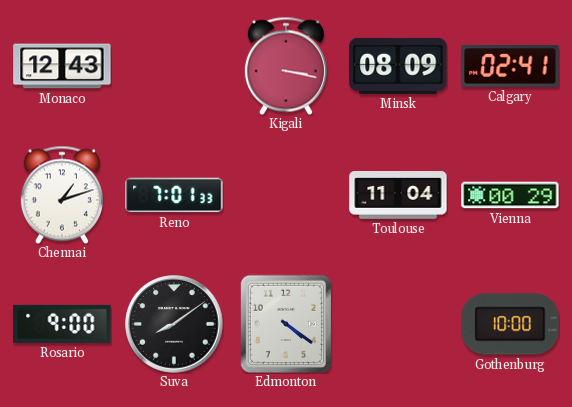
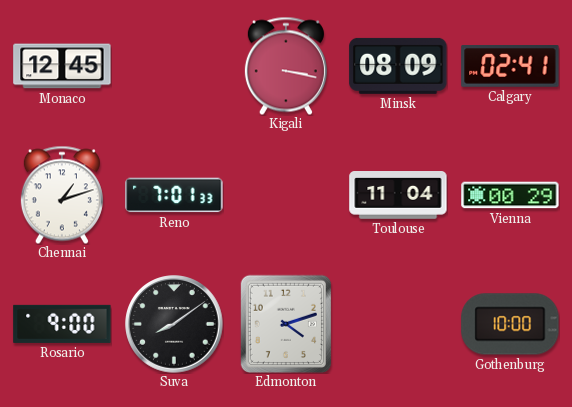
Monaco: 12:43 -> 12:45 (62, 66)
Edmonton: 4:21 -> 4:12 (285, 323)
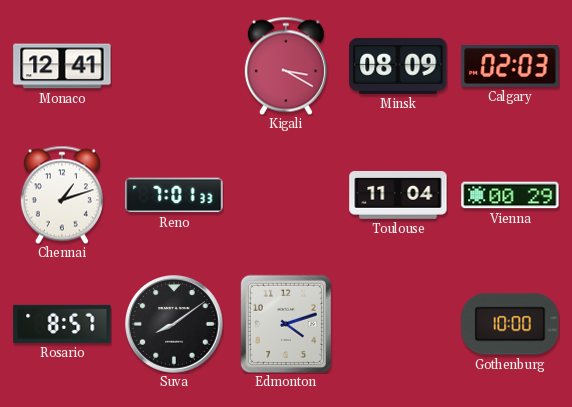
Monaco: 12:45 -> 12:41 (62, 66)
Kigali: 3:17 -> 3:20 (286, 66)
Calgary: 02:41 -> 02:03 (510, 66)
Rosario: 9:00 -> 8:57 (62, 324)
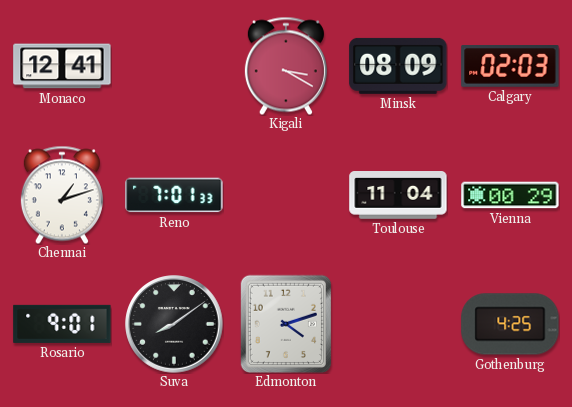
Rosario: 8:57 -> 9:01 (62, 324)
Gothenburg: 10:00 -> 4:25 (510, 324)
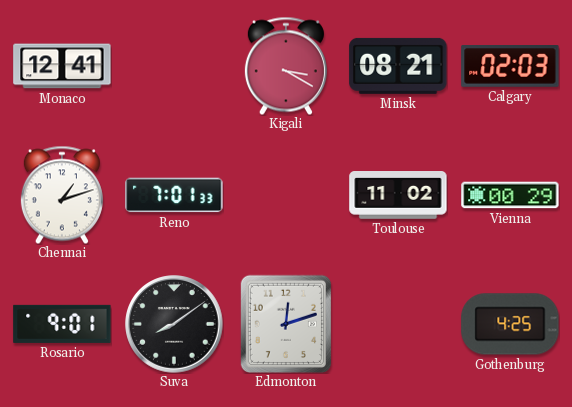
Minsk: 08:09 -> 08:21 (398, 66)
Toulouse: 11:04 -> 11:02 (398, 196)
Edmonton: 4:12 -> 12:12 (285, 323)
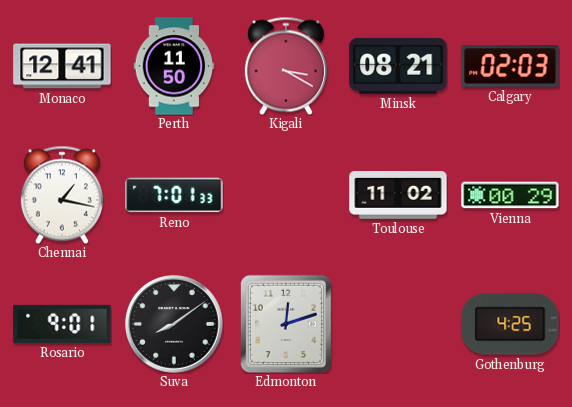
Perth: none -> 11:50 (174, 66)
Chennai: 1:12 -> 1:17 (62, 195)
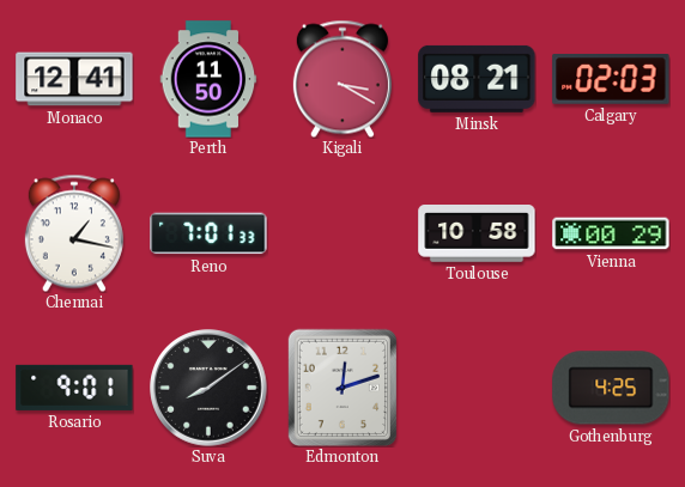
Toulouse: 11:02 -> 10:58 (477, 235)
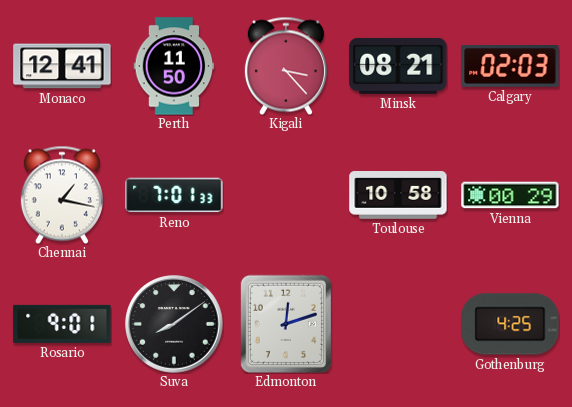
Kigali: 3:20 -> 3:23 (286, 66)
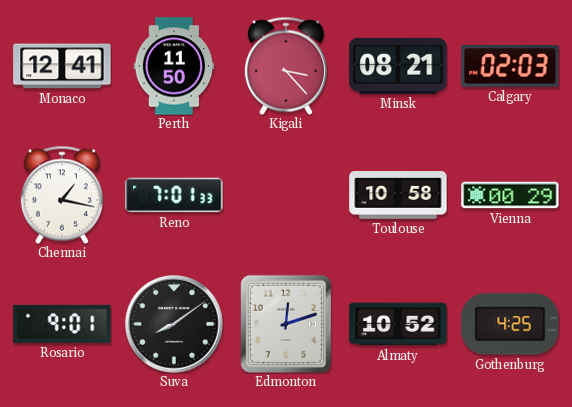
Almaty: none -> 10:52 (398, 324)
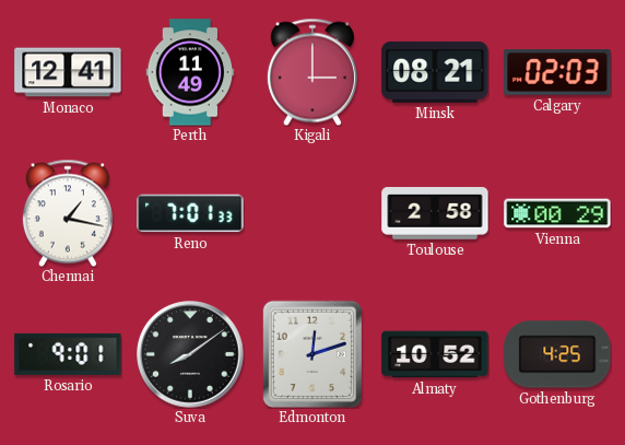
Perth: 11:50 -> 11:49 (190, 72)
Kigali: 3:23 -> 3:00 (312, 72)
Toulouse: 10:58 -> 2:58 (435, 214)
